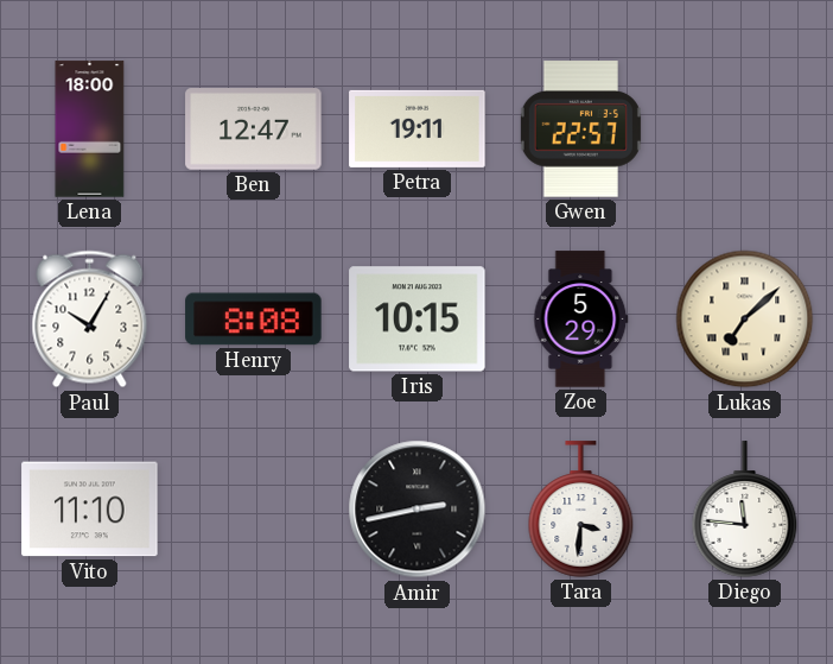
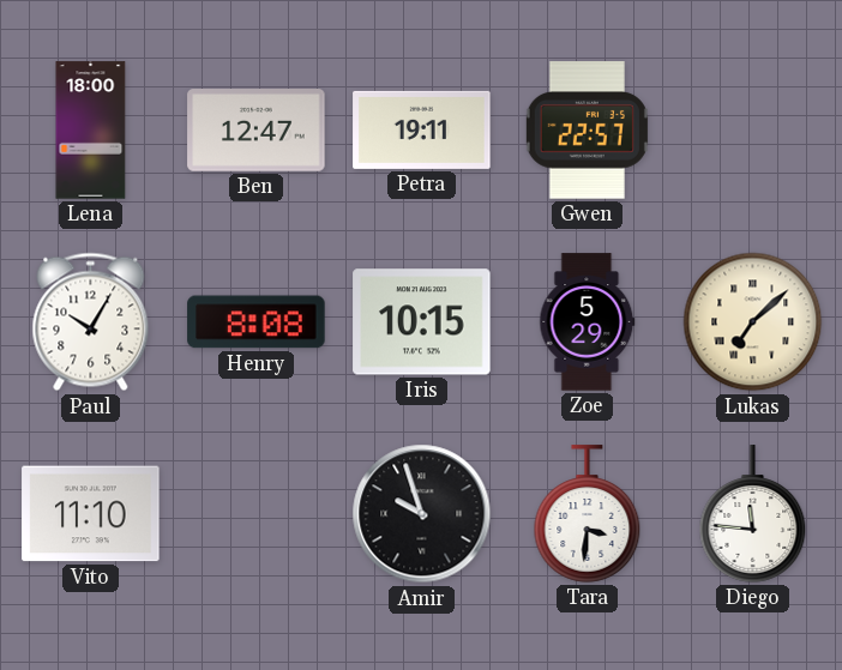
Amir: 2:43 -> 9:57 (422, 514)
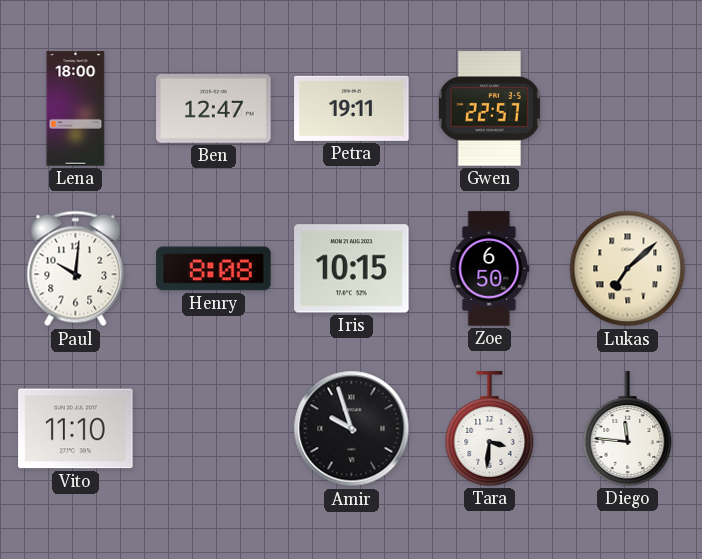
Paul: 10:05 -> 10:01 (76, 269)
Zoe: 5:29 -> 6:50 (490, 269)
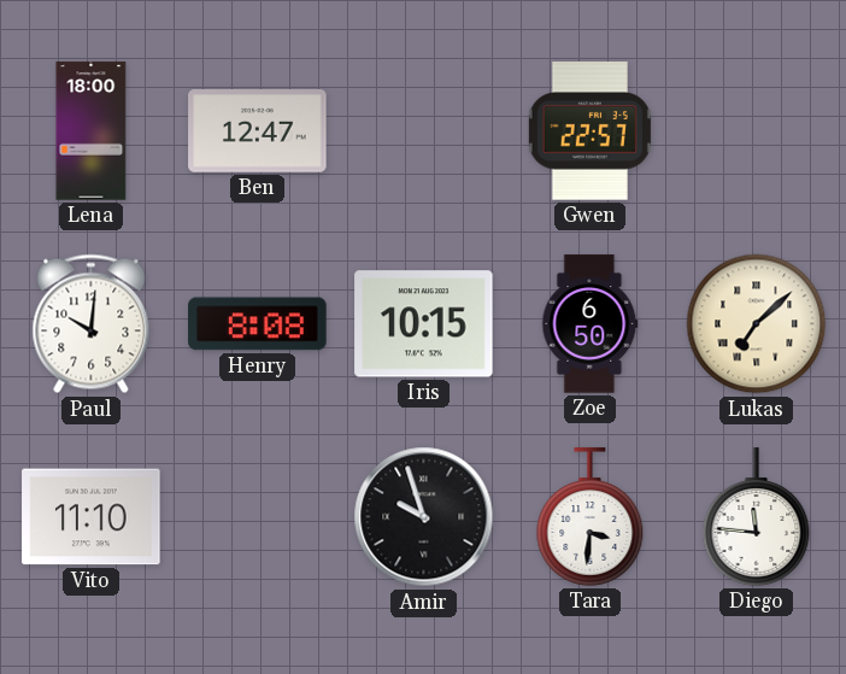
Petra: 19:11 -> none (352, 108)
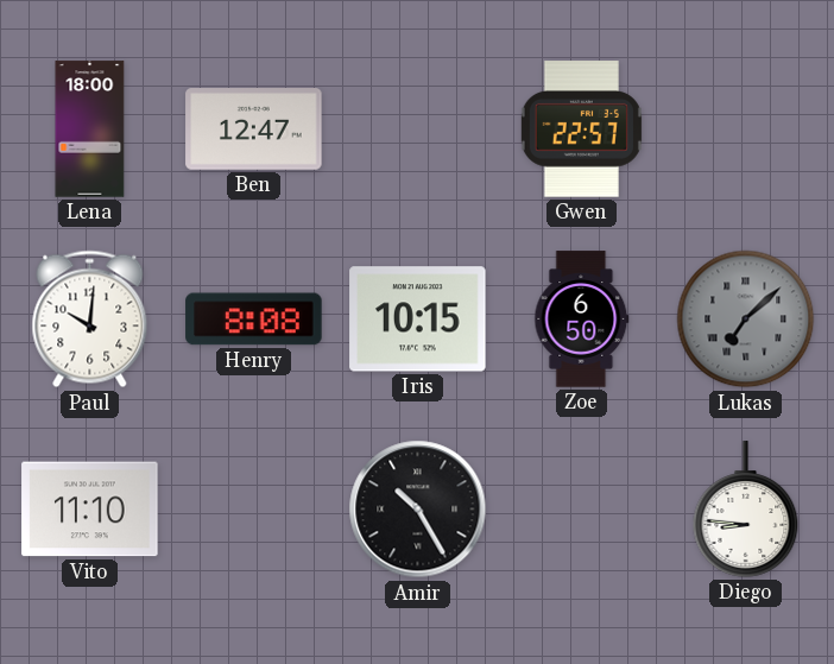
Lukas dial: cream -> grey (746, 320)
Amir: 9:57 -> 10:25 (418, 510)
Tara: 3:31 -> none (591, 517)
Diego: 11:46 -> 8:46 (746, 510)
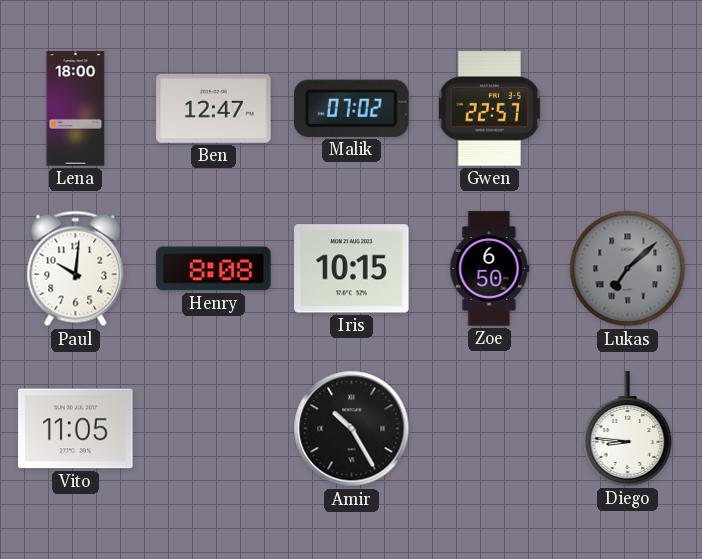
Malik: none -> 07:02 (351, 108)
Vito: 11:10 -> 11:05 (76, 429)
